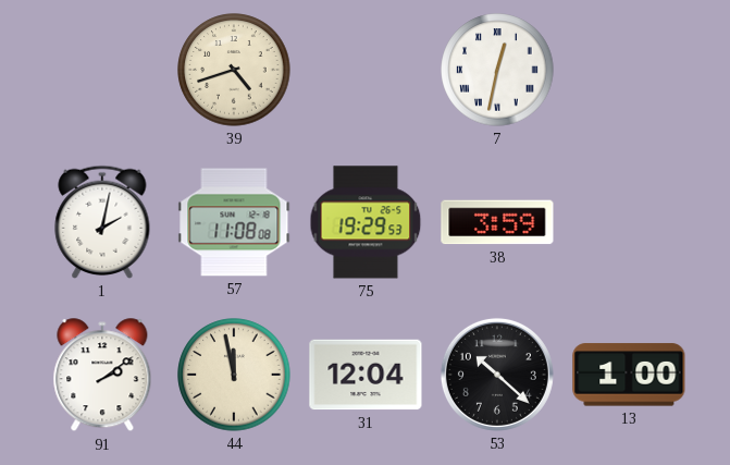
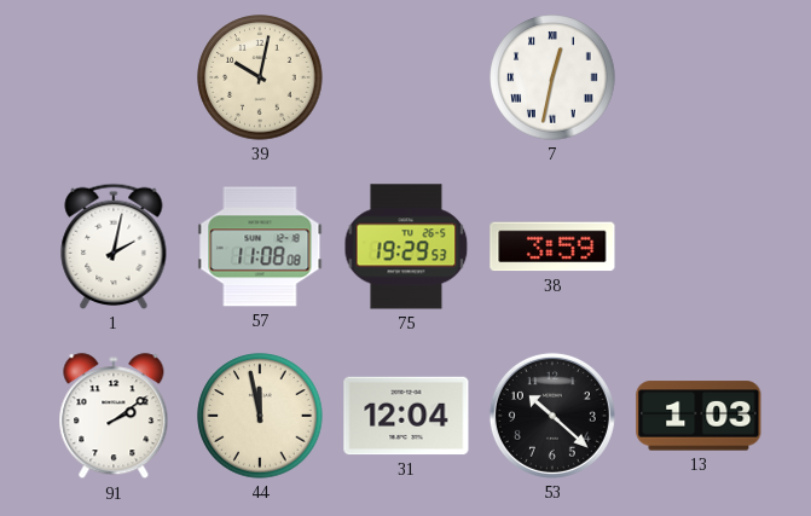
39: 4:42 -> 10:02 (260, 77)
13: 1:00 -> 1:03 (699, 416)
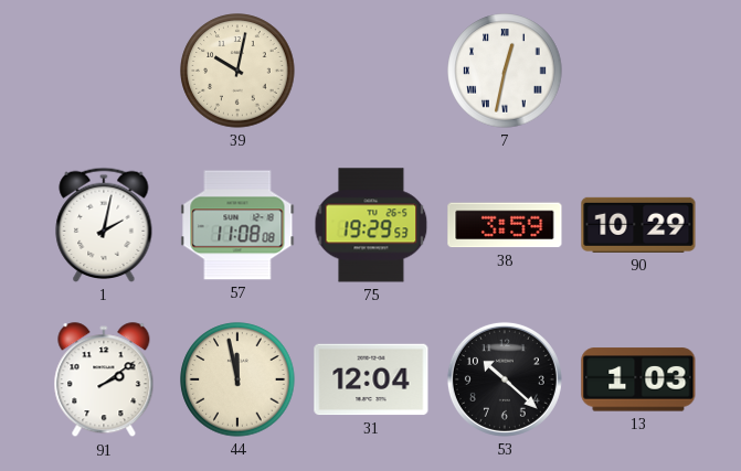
90: none -> 10:29 (638, 225)
